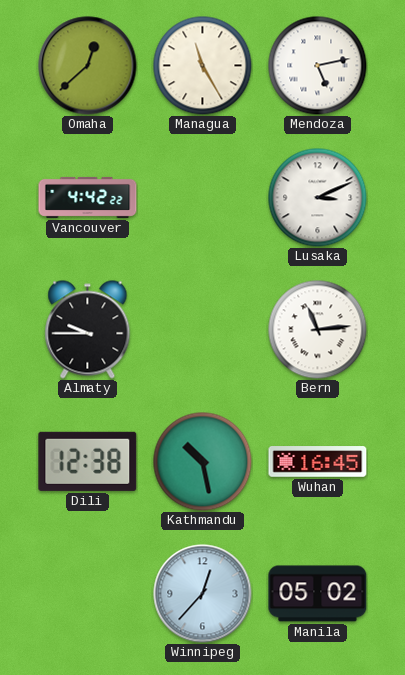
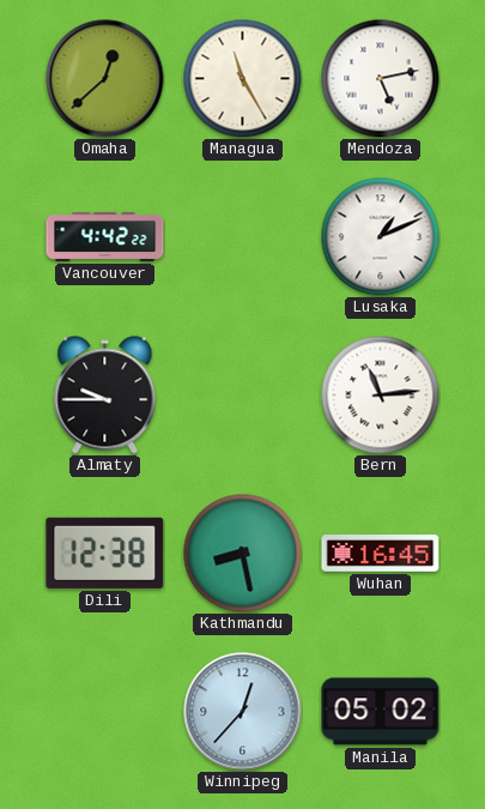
Lusaka: 3:11 -> 1:11 (381, 237)
Kathmandu: 10:28 -> 8:28 (243, 554)
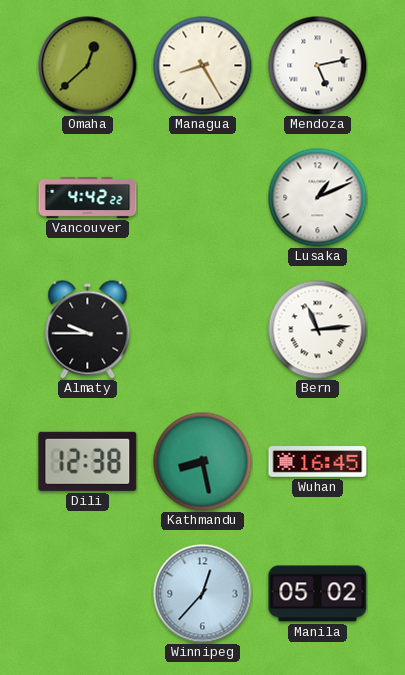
Managua: 11:25 -> 8:25 (203, 66)
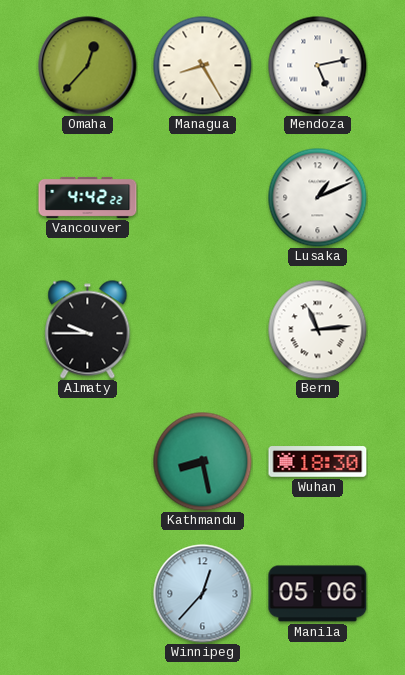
Omaha: 12:38 -> 12:37 (88, 66)
Dili: 12:38 -> none (88, 461)
Wuhan: 16:45 -> 18:30 (318, 462)
Manila: 05:02 -> 05:06 (318, 594)
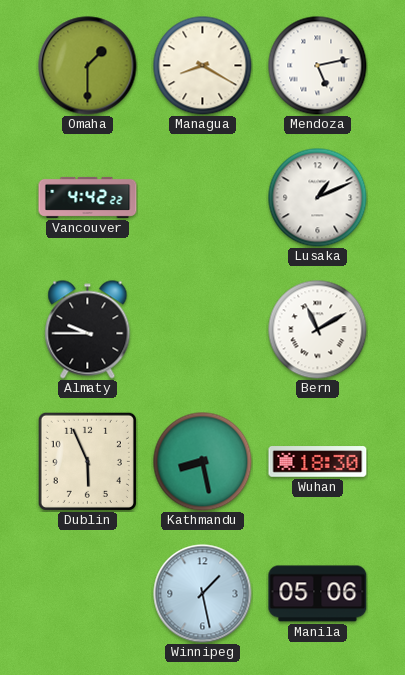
Omaha: 12:37 -> 1:30 (88, 66)
Managua: 8:25 -> 8:20 (203, 66)
Bern: 11:14 -> 11:10 (318, 330)
Dublin: none -> 5:56 (87, 461)
Winnipeg: 12:37 -> 1:28 (203, 594)
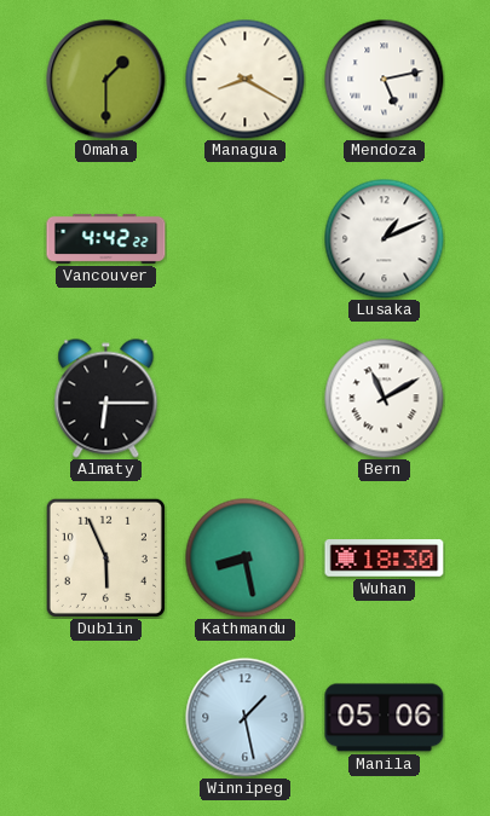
Almaty: 9:45 -> 6:15 (106, 399)
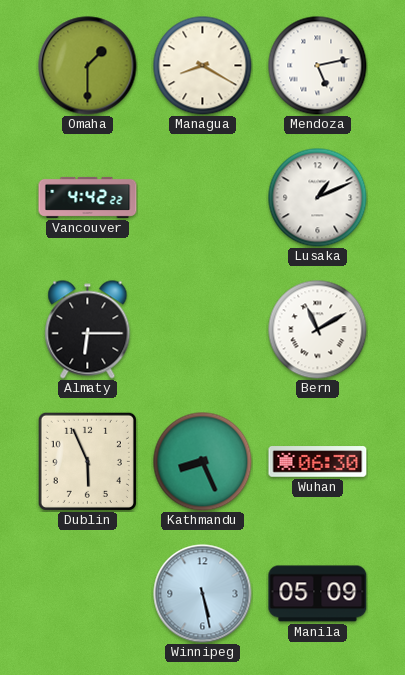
Kathmandu: 8:28 -> 8:26 (203, 462)
Wuhan: 18:30 -> 06:30 (318, 462)
Winnipeg: 1:28 -> 5:28 (203, 594)
Manila: 05:06 -> 05:09 (318, 594)
